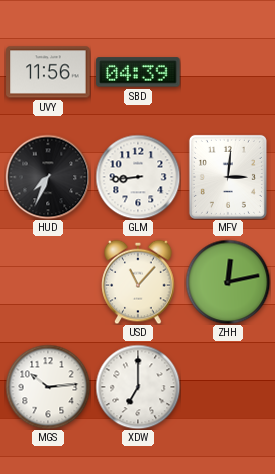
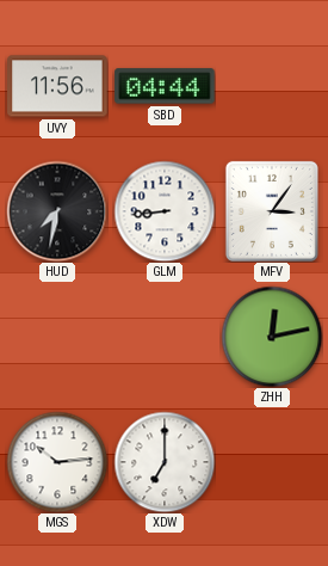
SBD: 04:39 -> 04:44 (165, 86)
HUD: 7:34 -> 7:32 (57, 211)
MFV: 3:01 -> 3:06 (272, 211)
USD: 11:07 -> none (138, 282)
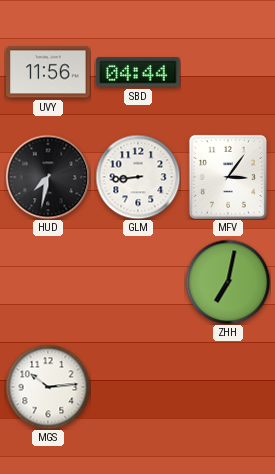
ZHH: 12:13 -> 7:02 (228, 282)
XDW: 7:00 -> none (165, 462)
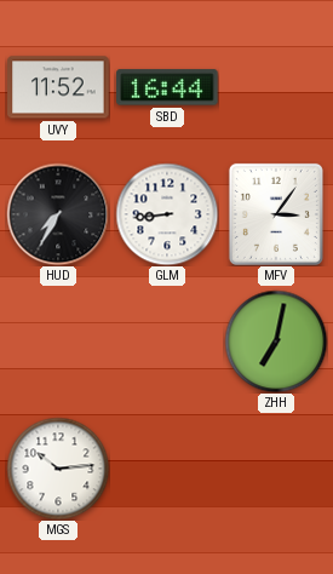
UVY: 11:56 -> 11:52 (58, 87)
SBD: 04:44 -> 16:44 (167, 87)
HUD: 7:32 -> 7:35 (58, 214)
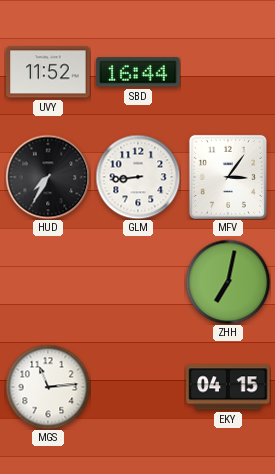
MGS: 10:14 -> 11:14 (48, 387)
EKY: none -> 04:15 (228, 387)
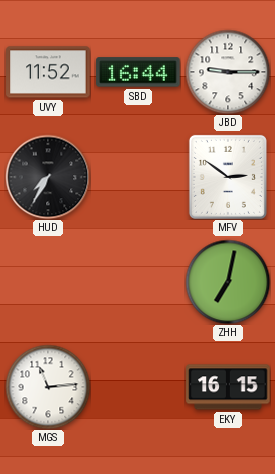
JBD: none -> 9:15 (228, 72)
GLM: 8:44 -> none (138, 177)
MFV: 3:06 -> 2:51 (228, 177)
EKY: 04:15 -> 16:15 (228, 387)
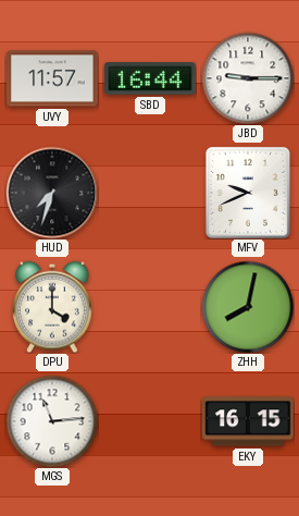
UVY: 11:52 -> 11:57 (52, 78)
HUD: 7:35 -> 7:33 (52, 193)
MFV: 2:51 -> 9:41 (248, 193)
DPU: none -> 4:00 (52, 307)
ZHH: 7:02 -> 8:02 (248, 307)
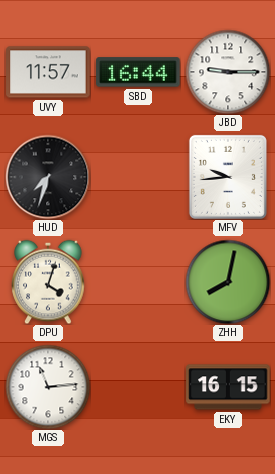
MFV: 9:41 -> 9:44 (228, 177)
DPU: 4:00 -> 4:03 (48, 282)
